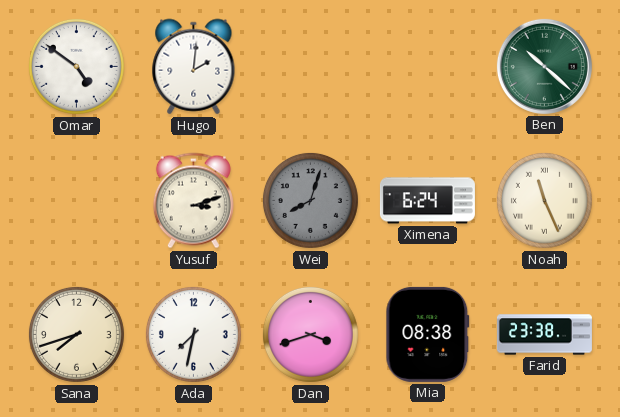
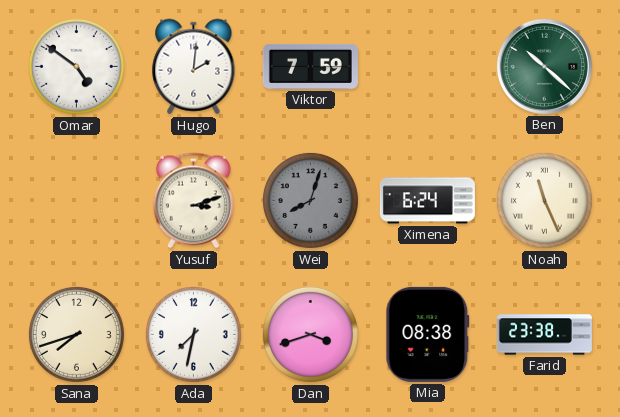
Viktor: none -> 7:59 (310, 66)
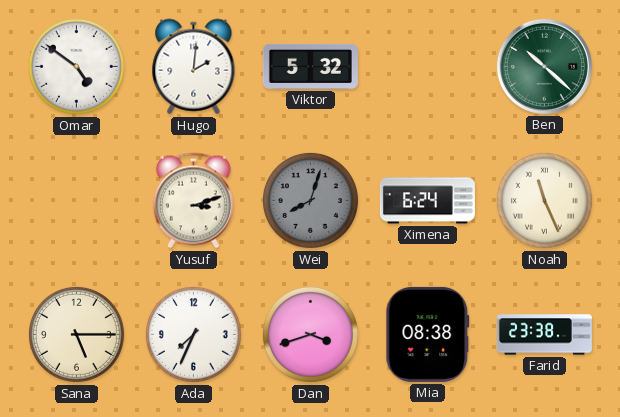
Viktor: 7:59 -> 5:32 (310, 66)
Sana: 7:42 -> 5:15 (76, 334)
Ada: 7:32 -> 7:34 (193, 334)
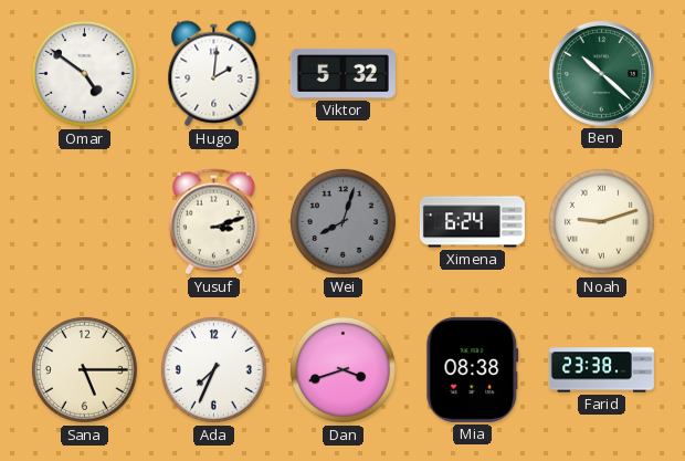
Noah: 11:26 -> 9:12 (601, 221)
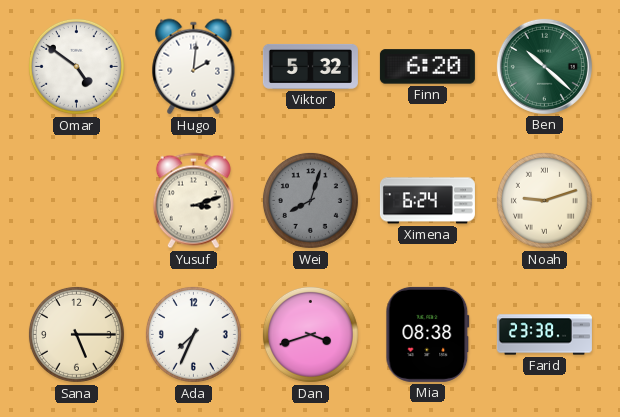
Finn: none -> 6:20 (427, 67)
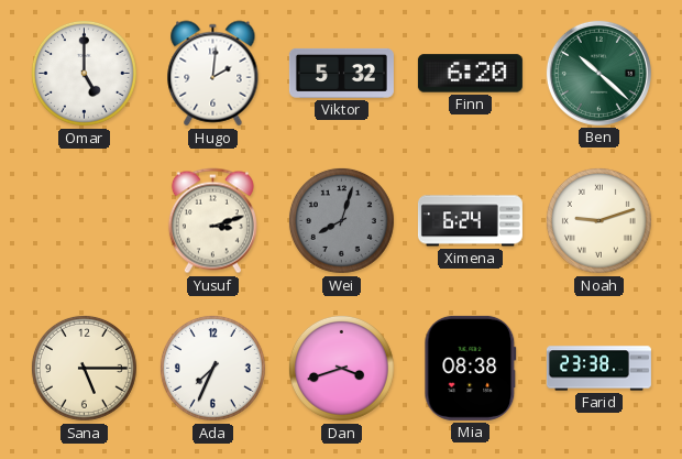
Omar: 4:51 -> 5:00 (84, 73)
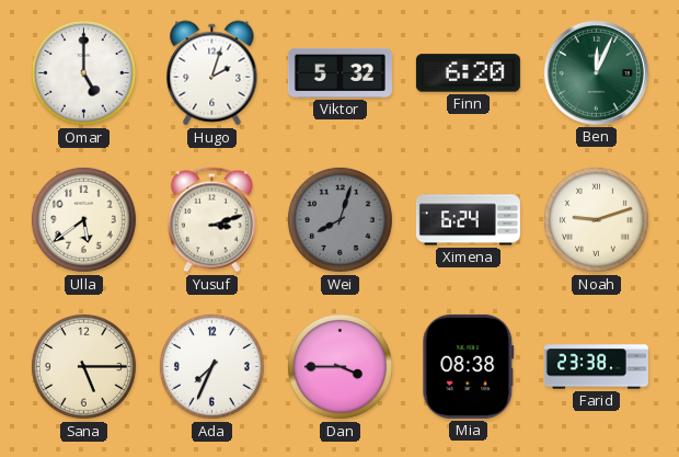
Hugo: 2:01 -> 2:03 (212, 73)
Ben: 10:22 -> 12:04 (596, 72)
Ulla: none -> 5:39 (83, 219)
Dan: 3:42 -> 3:45 (339, 366)
